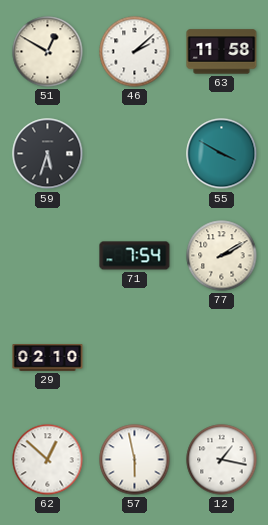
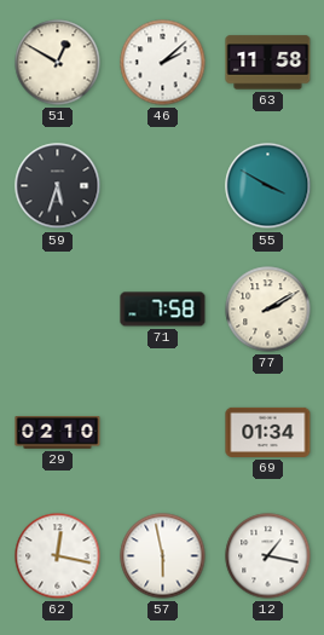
71: 7:54 -> 7:58 (163, 310)
69: none -> 01:34 (268, 432)
62: 12:52 -> 12:17 (58, 556)
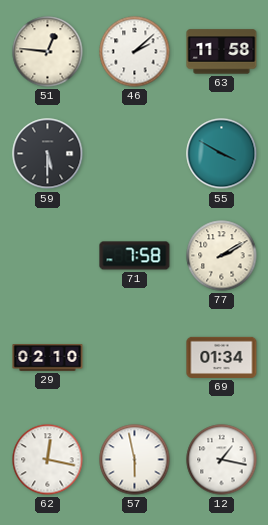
51: 12:50 -> 12:46 (48, 52)
59: 5:33 -> 5:30 (48, 154)
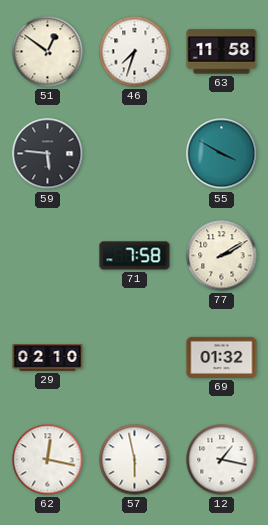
51: 12:46 -> 12:51 (48, 52)
46: 2:08 -> 7:33 (135, 52)
59: 5:30 -> 5:46 (48, 154)
69: 01:34 -> 01:32 (222, 357)
